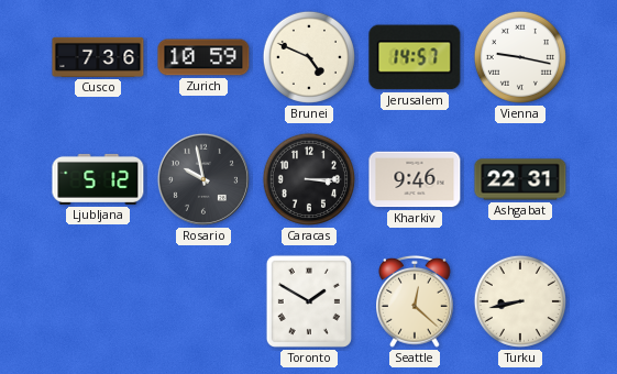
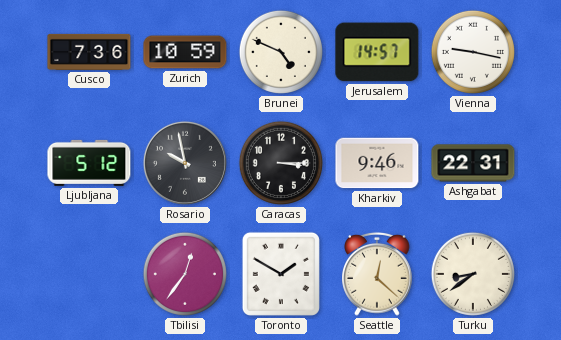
Tbilisi: none -> 12:36 (185, 274)
Turku: 8:43 -> 8:39 (473, 274)
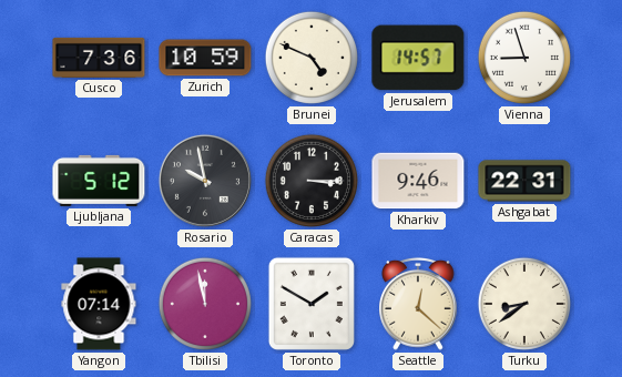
Vienna: 9:17 -> 8:57 (524, 58)
Yangon: none -> 07:14 (99, 304)
Tbilisi: 12:36 -> 11:58 (205, 304)
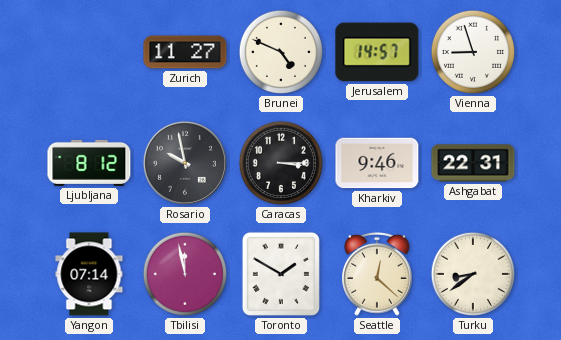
Cusco: 7:36 -> none (99, 58)
Zurich: 10:59 -> 11:27 (185, 52)
Ljubljana: 5:12 -> 8:12 (89, 163)
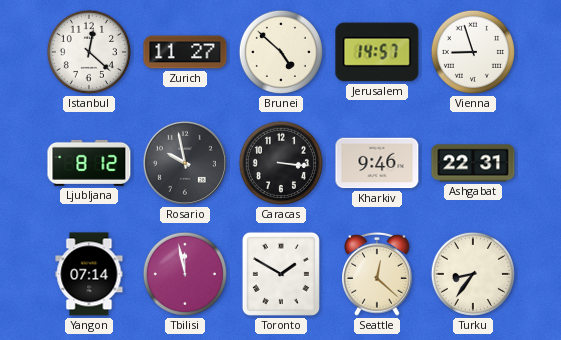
Istanbul: none -> 12:22 (89, 52)
Brunei: 4:49 -> 4:52 (281, 52)
Caracas: 3:15 -> 3:16 (281, 163)
Turku: 8:39 -> 8:36 (473, 274)
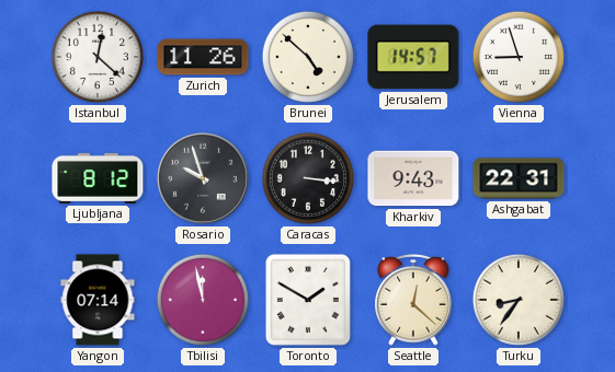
Zurich: 11:27 -> 11:26 (203, 57)
Rosario: 9:58 -> 9:57 (203, 178)
Kharkiv: 9:46 -> 9:43 (413, 178)
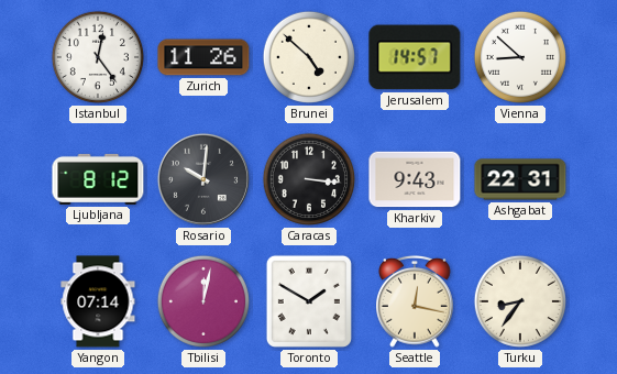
Istanbul: 12:22 -> 12:24 (98, 57)
Vienna: 8:57 -> 8:52 (520, 57)
Rosario: 9:57 -> 10:01 (203, 179)
Tbilisi: 11:58 -> 12:02 (203, 301)
Seattle: 12:22 -> 12:17 (416, 301)
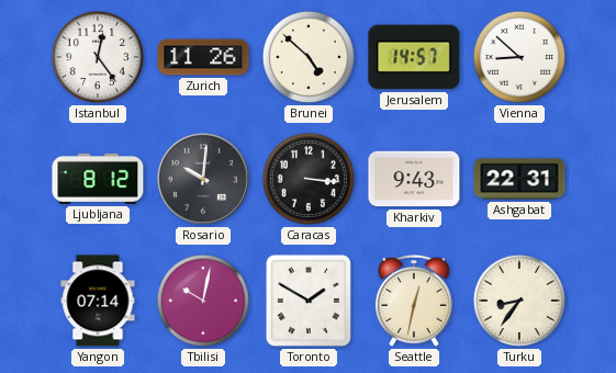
Tbilisi: 12:02 -> 10:02 (203, 301)
Seattle: 12:17 -> 12:32 (415, 301)
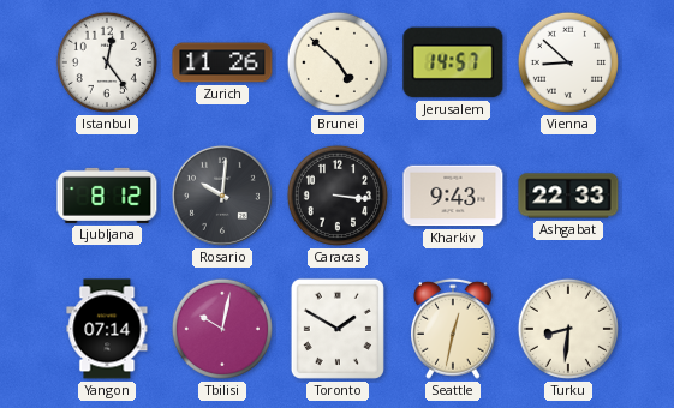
Ashgabat: 22:31 -> 22:33 (568, 196)
Turku: 8:36 -> 8:31 (568, 329)
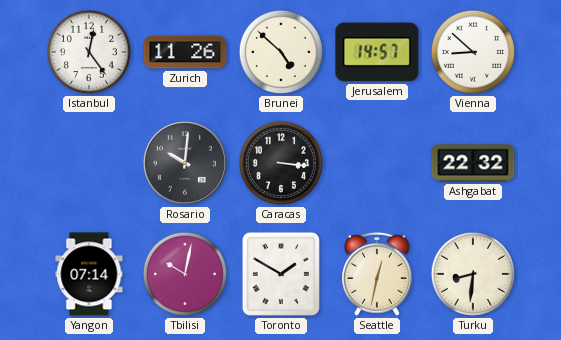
Ljubljana: 8:12 -> none (107, 196)
Kharkiv: 9:43 -> none (453, 196)
Ashgabat: 22:33 -> 22:32 (473, 163)
